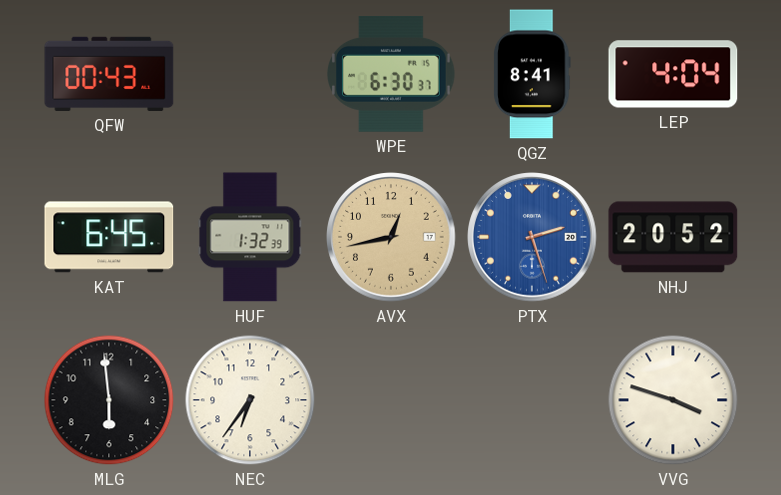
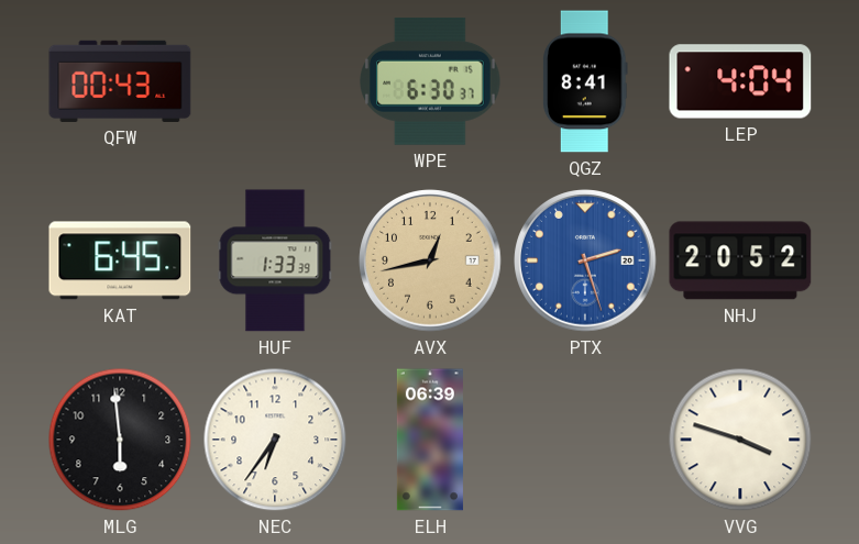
HUF: 1:32 -> 1:33 (275, 260)
ELH: none -> 06:39 (430, 440)
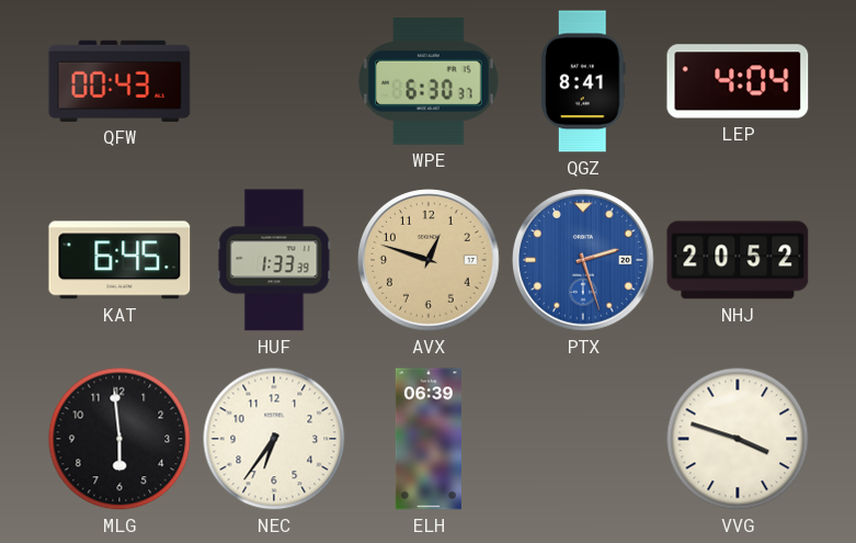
AVX: 12:43 -> 12:48 (429, 260)
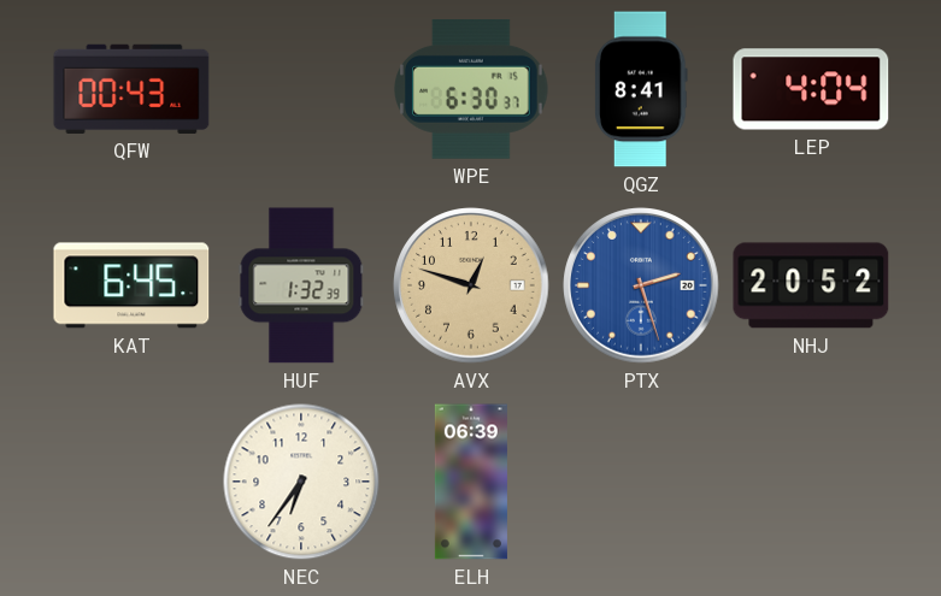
HUF: 1:33 -> 1:32 (301, 285)
MLG: 5:59 -> none (119, 439)
VVG: 3:48 -> none (738, 439)
